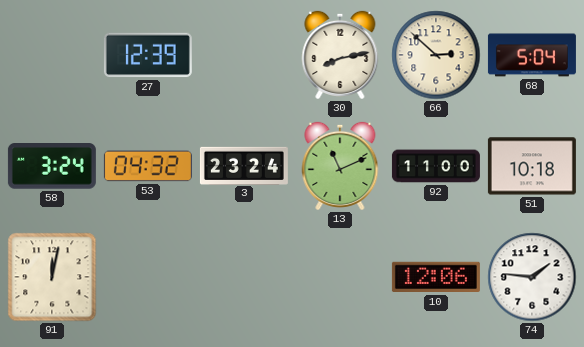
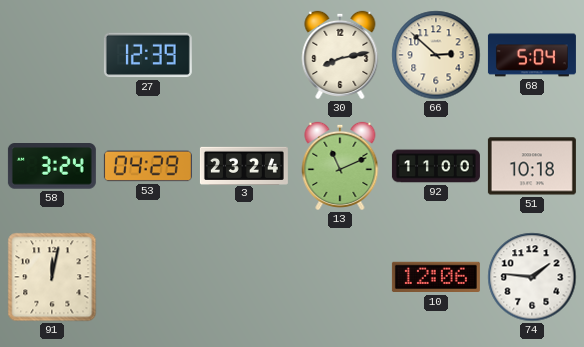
53: 04:32 -> 04:29 (148, 166)
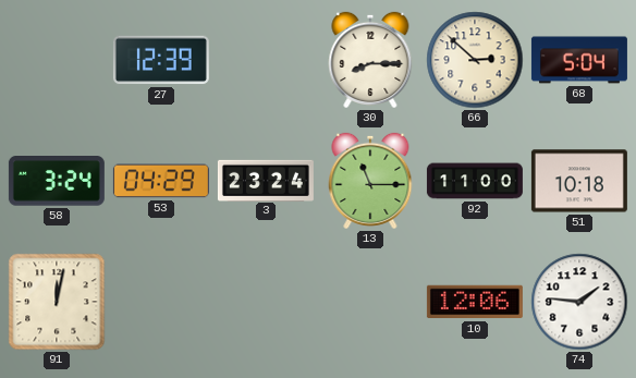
30: 8:13 -> 8:15 (370, 60)
13: 11:11 -> 11:15 (370, 181)
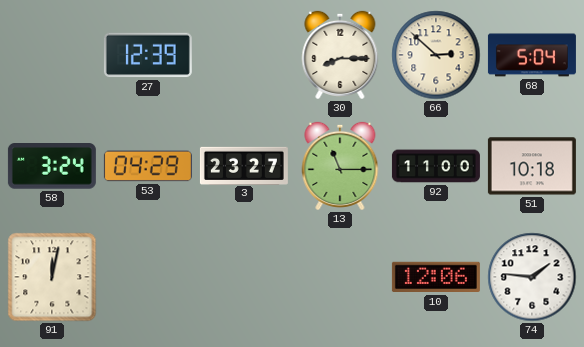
3: 23:24 -> 23:27 (244, 165)
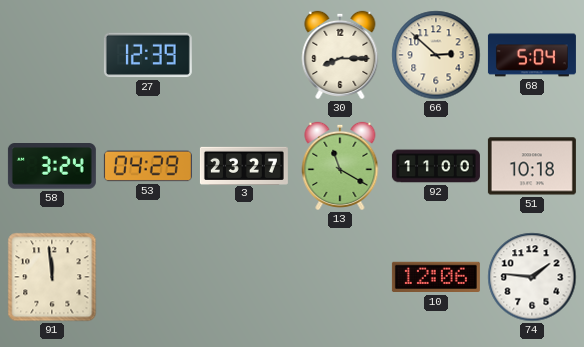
13: 11:15 -> 11:20 (340, 166)
91: 12:02 -> 11:59 (52, 277)
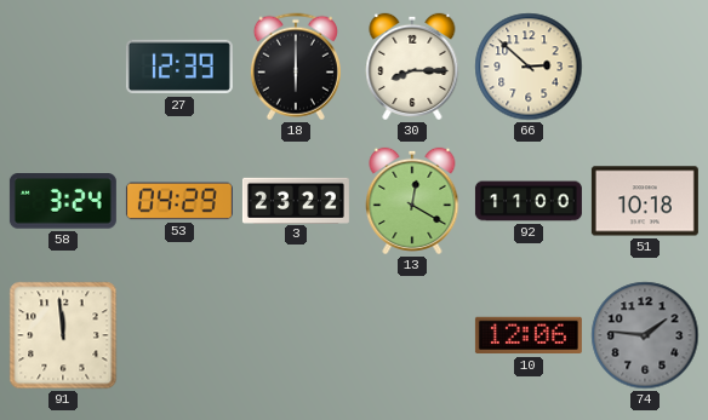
18: none -> 6:00 (296, 67)
68: 5:04 -> none (532, 55)
3: 23:27 -> 23:22 (296, 200)
13: 11:20 -> 12:20 (412, 201)
74 dial: white -> grey (645, 335)
